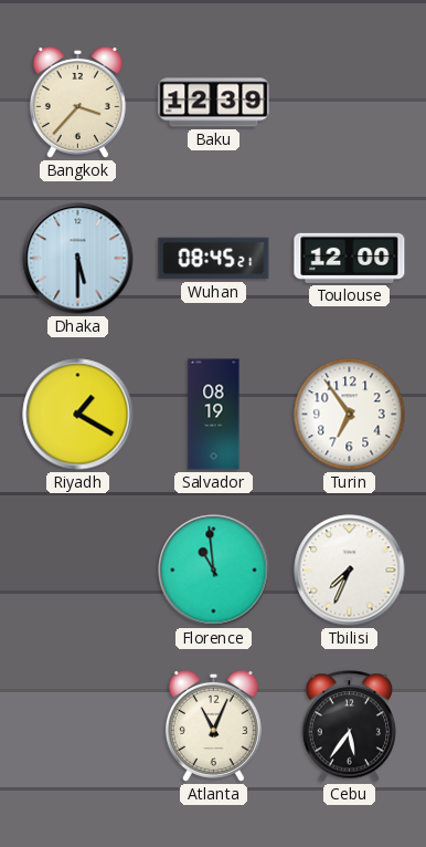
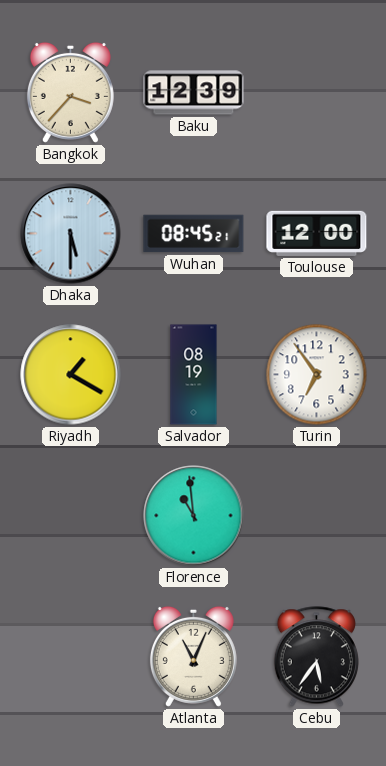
Tbilisi: 7:34 -> none (350, 571)
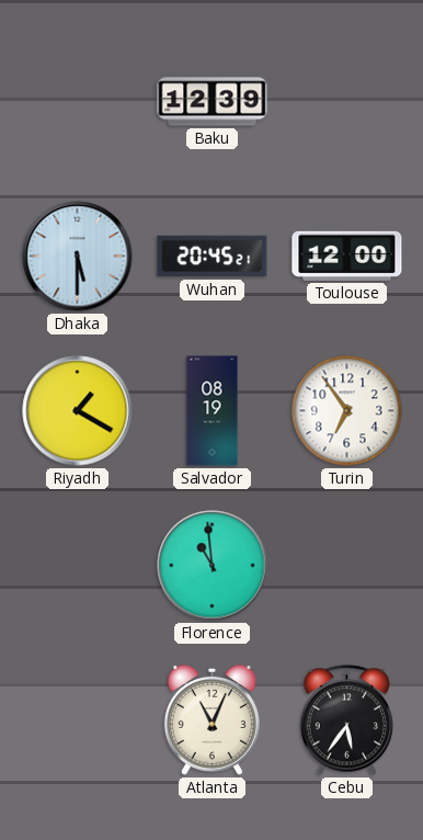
Bangkok: 3:37 -> none (70, 92)
Wuhan: 08:45 -> 20:45 (213, 257)
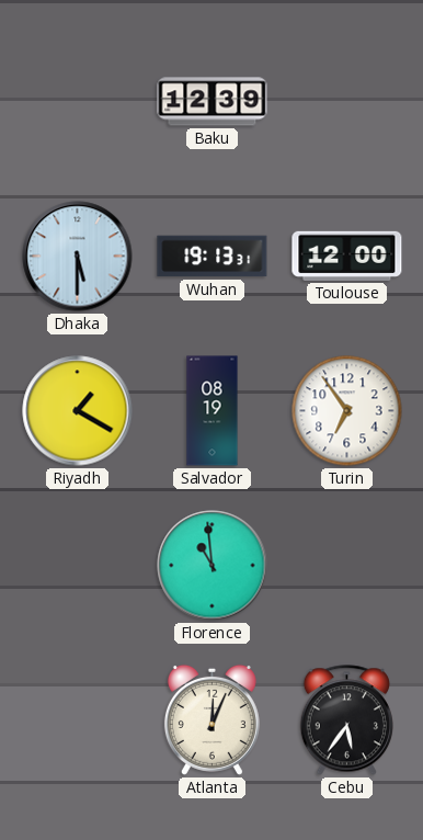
Wuhan: 20:45 -> 19:13 (213, 257)
Atlanta: 11:04 -> 12:04 (211, 719)
